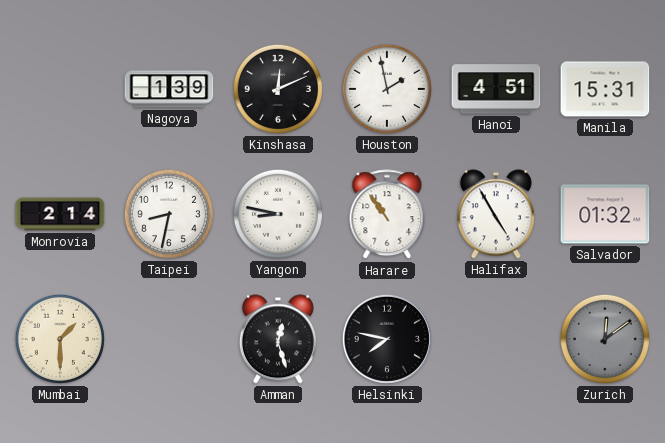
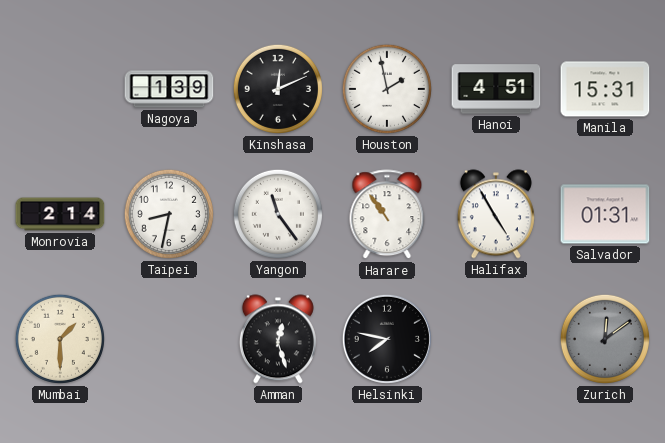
Yangon: 8:47 -> 11:24 (278, 214)
Salvador: 01:32 -> 01:31 (605, 214)
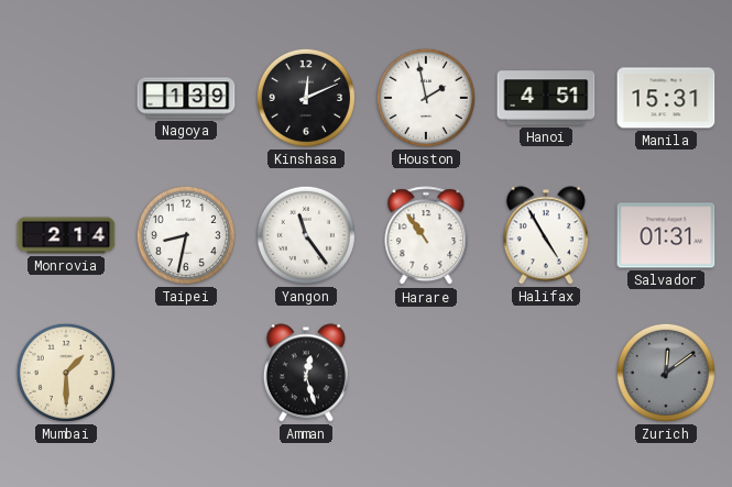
Helsinki: 7:47 -> none (387, 339)
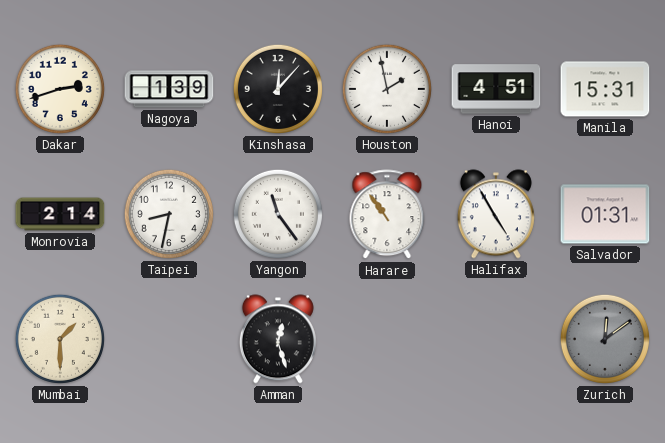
Dakar: none -> 2:42 (60, 89)
Kinshasa: 12:11 -> 12:07 (278, 89)
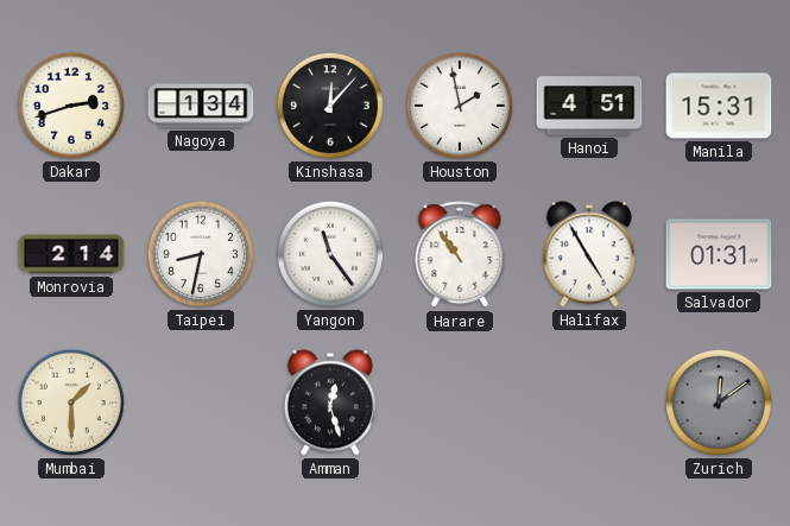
Nagoya: 1:39 -> 1:34 (201, 106)
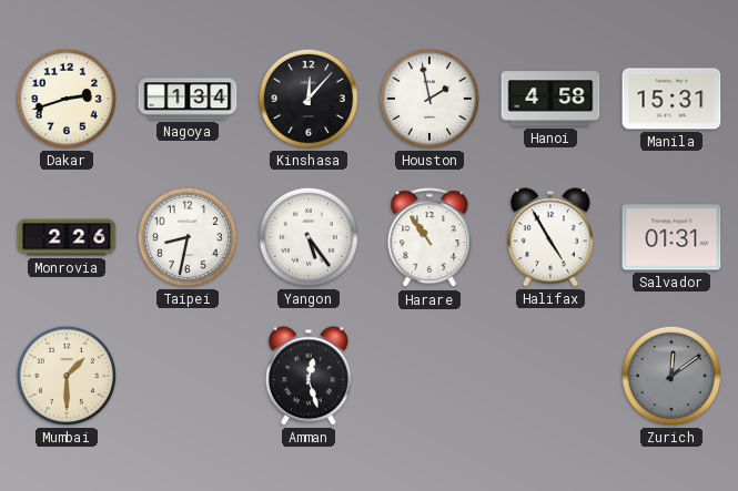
Hanoi: 4:51 -> 4:58 (550, 99)
Monrovia: 2:14 -> 2:26 (67, 237)
Yangon: 11:24 -> 5:24 (309, 237)
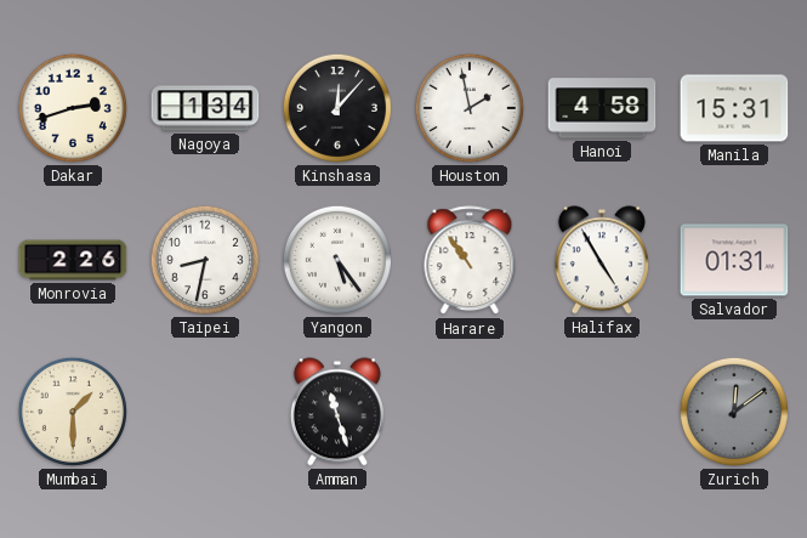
Amman: 12:27 -> 11:27 (337, 412)
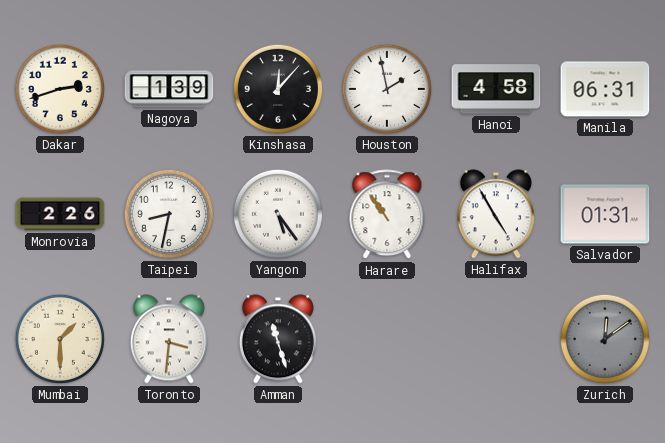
Nagoya: 1:34 -> 1:39 (169, 89)
Manila: 15:31 -> 06:31 (605, 89)
Toronto: none -> 3:31 (169, 339)
